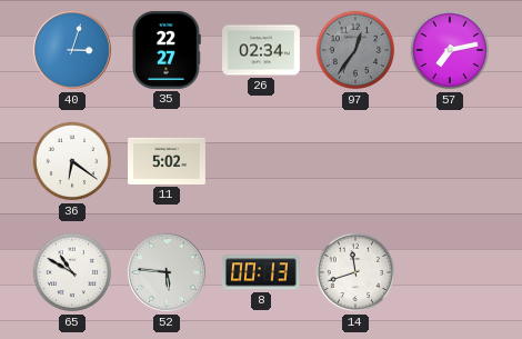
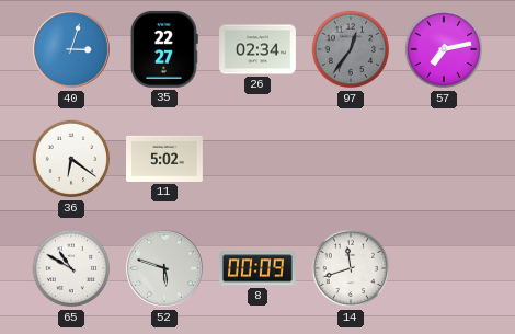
52: 5:46 -> 5:48 (164, 268)
8: 00:13 -> 00:09 (257, 268)
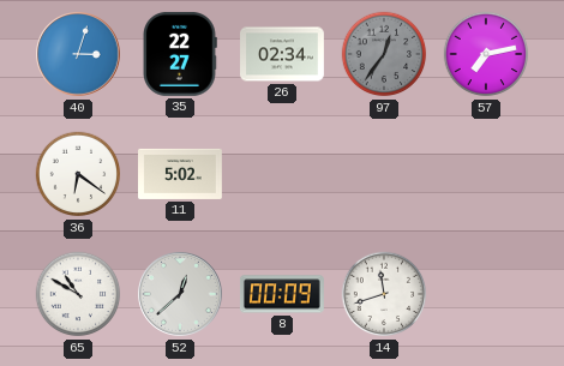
52: 5:48 -> 12:38 (180, 294)
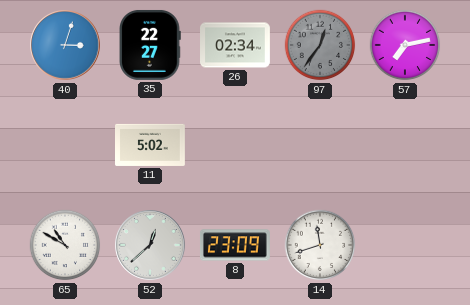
36: 6:21 -> none (78, 174)
8: 00:09 -> 23:09 (235, 245)
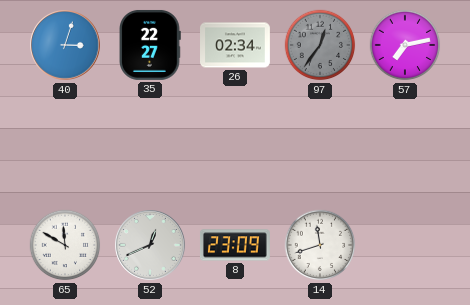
11: 5:02 -> none (151, 145)
65: 10:50 -> 11:50 (65, 245)
52: 12:38 -> 12:41 (150, 245)
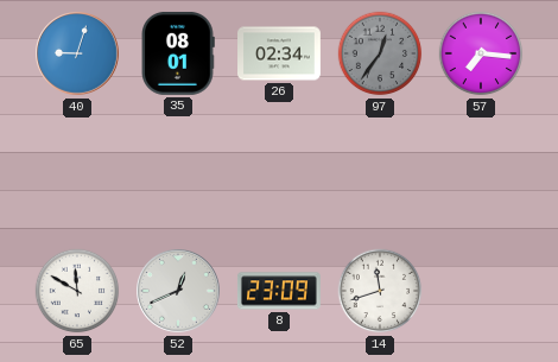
40: 3:03 -> 9:03 (77, 53)
35: 22:27 -> 08:01 (178, 53)
57: 7:13 -> 7:16 (481, 53)
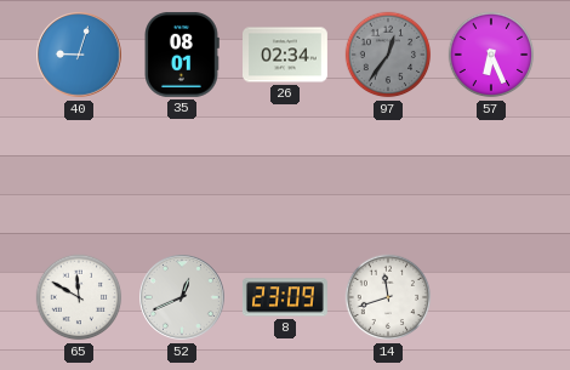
57: 7:16 -> 6:26 (491, 55)
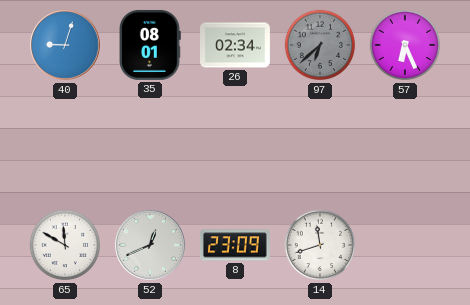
97: 12:36 -> 6:38 (320, 45)
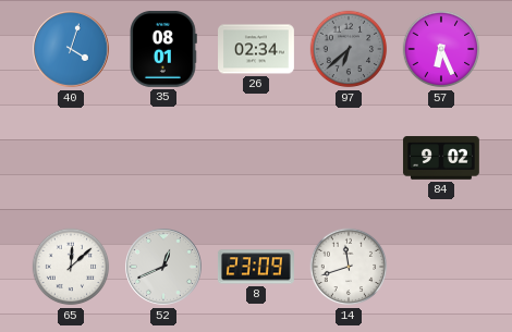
40: 9:03 -> 4:03 (71, 49)
84: none -> 9:02 (441, 158)
65: 11:50 -> 12:08 (71, 267)
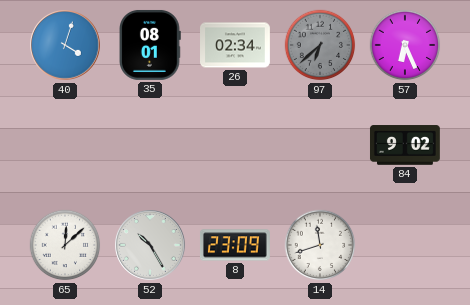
52: 12:41 -> 10:25 (150, 245)
